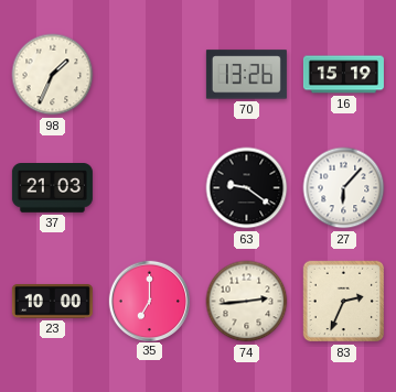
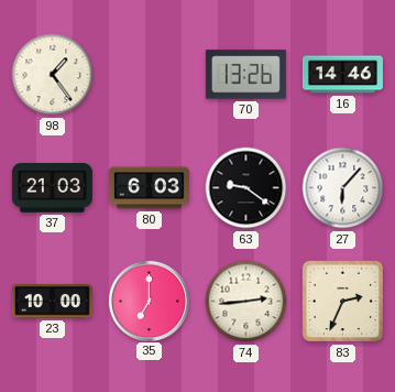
98: 1:34 -> 1:24 (53, 75)
16: 15:19 -> 14:46 (342, 75)
80: none -> 6:03 (149, 188)
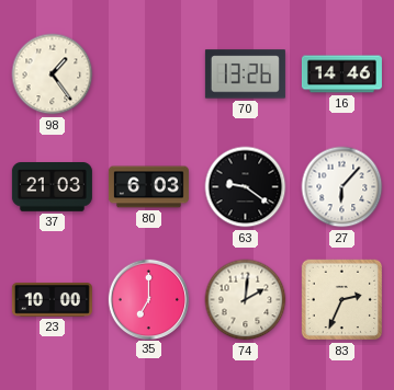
74: 2:44 -> 2:01 (246, 300)
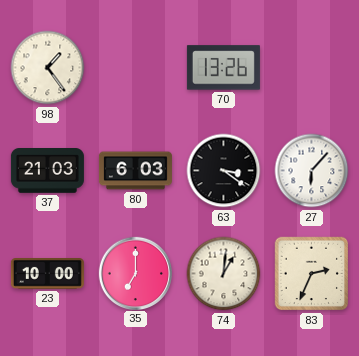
16: 14:46 -> none (341, 74)
63: 9:21 -> 3:21 (224, 171)
74: 2:01 -> 1:01 (224, 274)
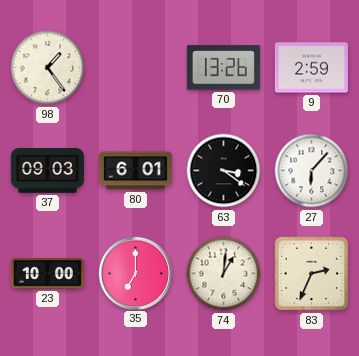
9: none -> 2:59 (311, 68)
37: 21:03 -> 09:03 (47, 171)
80: 6:03 -> 6:01 (135, 171)
